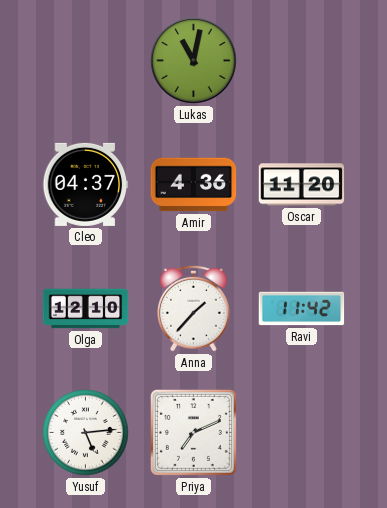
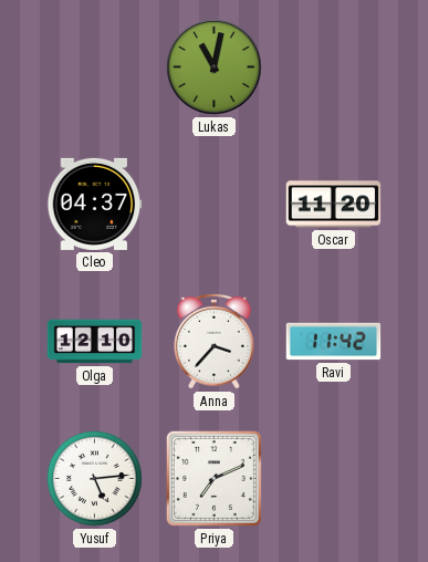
Amir: 4:36 -> none (194, 185)
Anna: 1:37 -> 3:37 (215, 341)
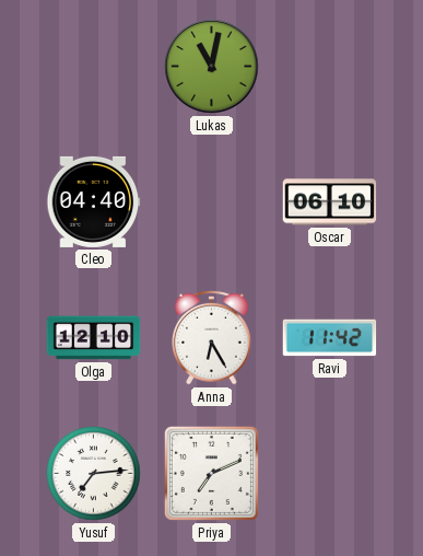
Cleo: 04:37 -> 04:40 (94, 201)
Oscar: 11:20 -> 06:10 (330, 202)
Anna: 3:37 -> 6:25 (212, 337)
Yusuf: 5:14 -> 7:14 (94, 474)
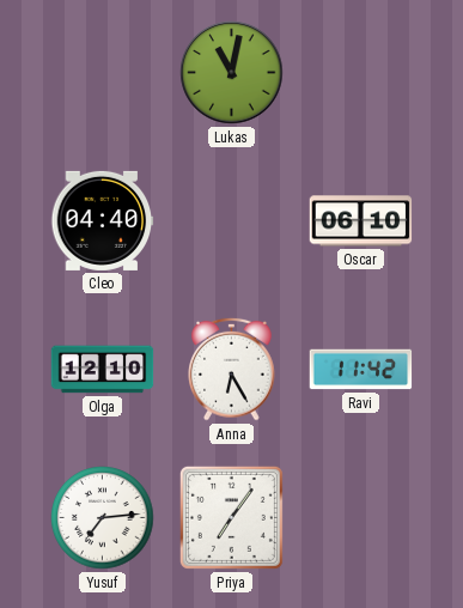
Priya: 7:11 -> 7:06 (231, 517)
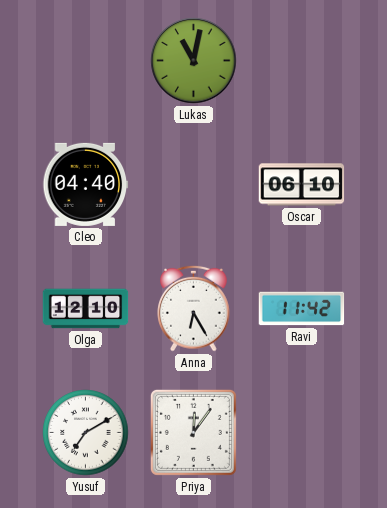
Yusuf: 7:14 -> 7:10 (86, 433)
Priya: 7:06 -> 12:06 (193, 432)
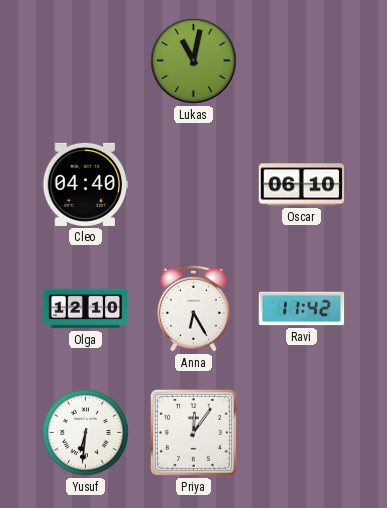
Yusuf: 7:10 -> 6:31 (86, 433)
